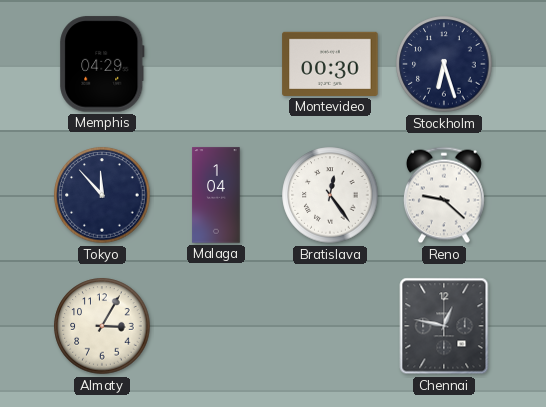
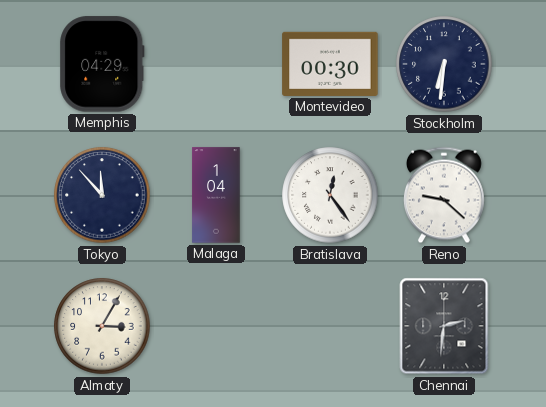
Stockholm: 6:27 -> 6:31 (444, 64)
Chennai: 12:47 -> 2:31 (444, 326)
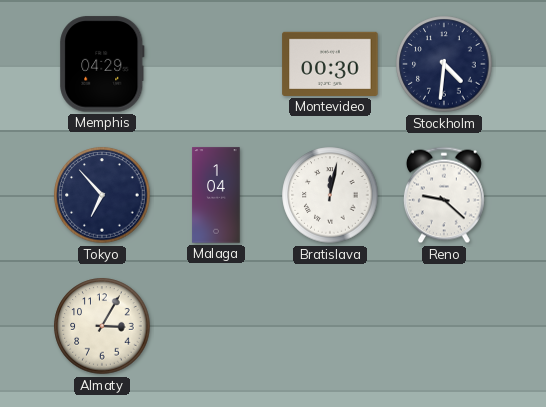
Stockholm: 6:31 -> 4:31 (444, 64)
Tokyo: 11:53 -> 6:53 (102, 195)
Bratislava: 12:24 -> 12:02 (330, 195)
Chennai: 2:31 -> none (444, 326)
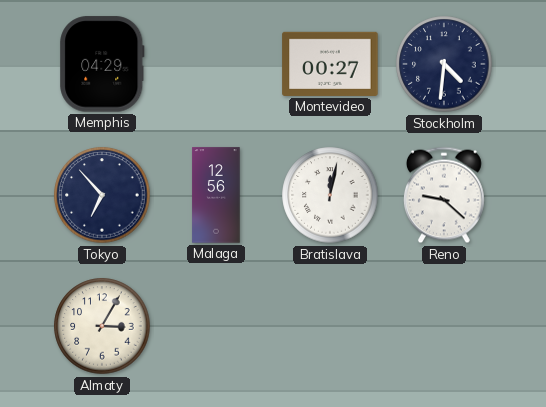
Montevideo: 00:30 -> 00:27 (330, 64)
Malaga: 1:04 -> 12:56 (216, 195)
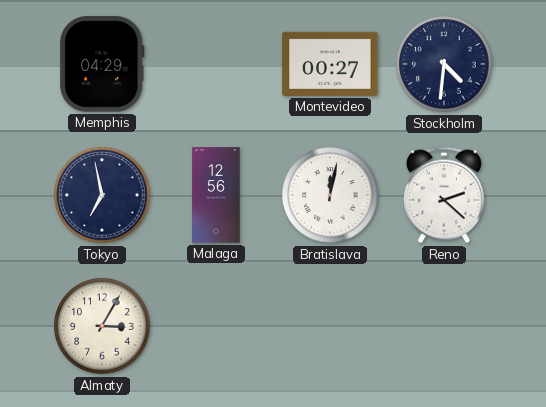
Tokyo: 6:53 -> 6:58 (102, 195)
Reno: 9:22 -> 2:22 (444, 195)
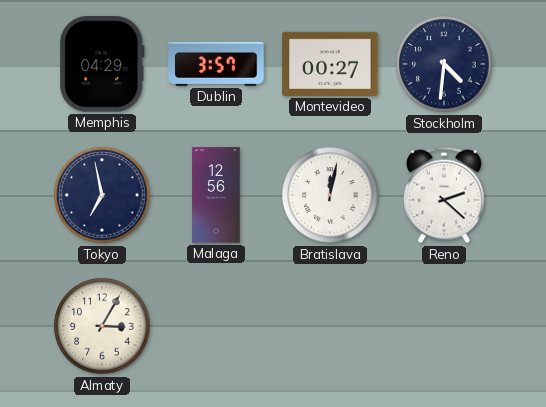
Dublin: none -> 3:57 (216, 64)
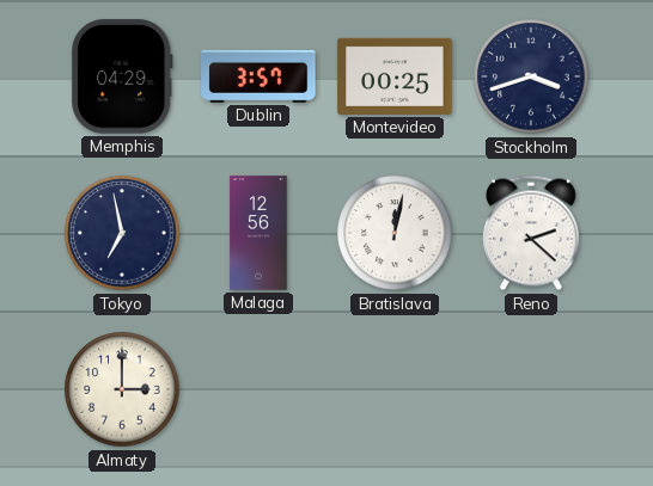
Montevideo: 00:27 -> 00:25 (395, 76)
Stockholm: 4:31 -> 3:42 (531, 76)
Almaty: 3:05 -> 3:00 (122, 389)
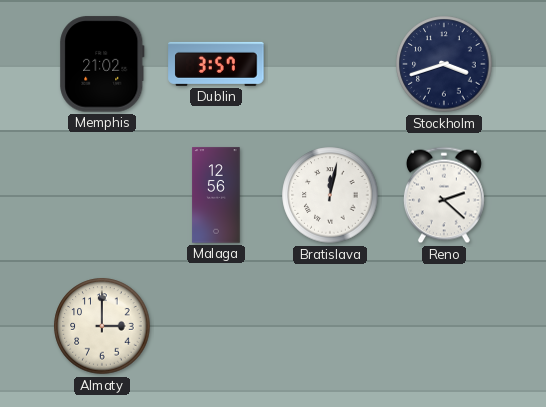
Memphis: 04:29 -> 21:02 (102, 64)
Montevideo: 00:25 -> none (395, 76)
Tokyo: 6:58 -> none (122, 233)
